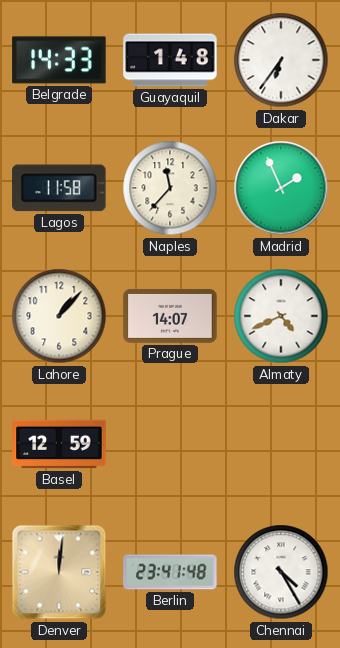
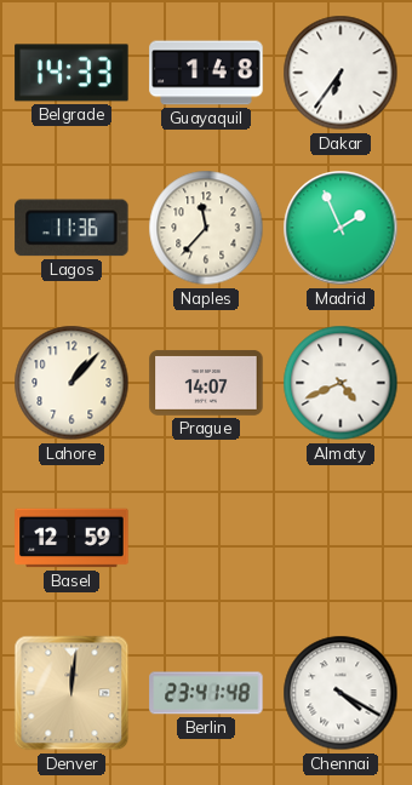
Lagos: 11:58 -> 11:36 (71, 228)
Chennai: 4:25 -> 4:20 (341, 693)
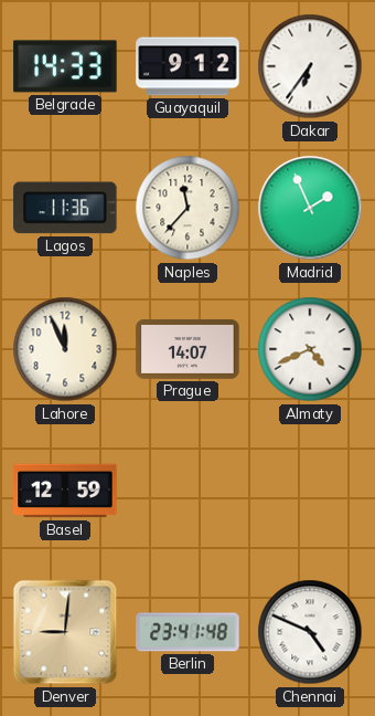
Guayaquil: 1:48 -> 9:12 (187, 66)
Lahore: 1:07 -> 11:56 (65, 349)
Denver: 12:01 -> 9:01 (65, 632)
Chennai: 4:20 -> 4:49 (310, 632)
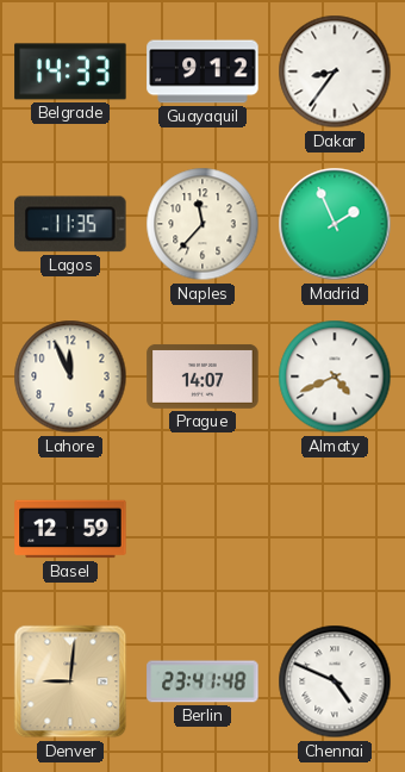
Dakar: 6:36 -> 8:36 (335, 71)
Lagos: 11:36 -> 11:35 (70, 224)
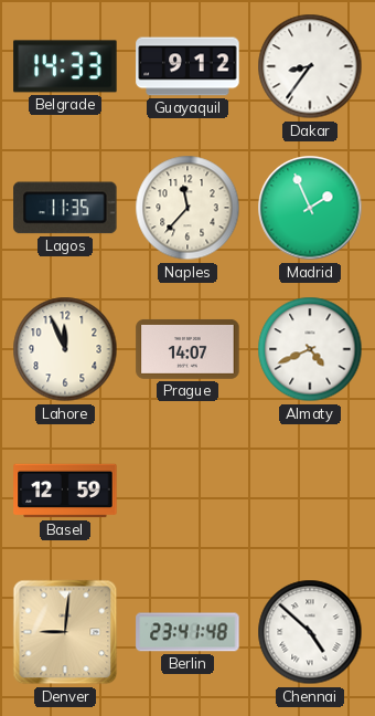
Chennai: 4:49 -> 4:52 (310, 632)
